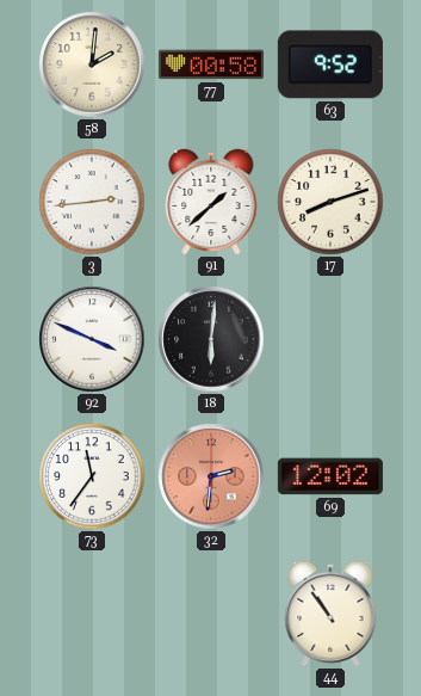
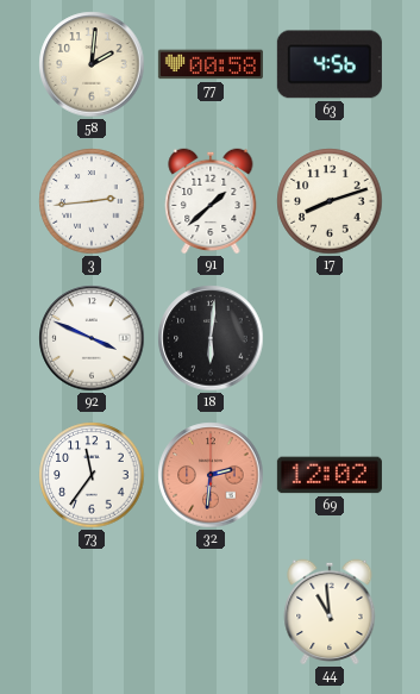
63: 9:52 -> 4:56 (330, 64)
44: 10:54 -> 10:59 (330, 612)
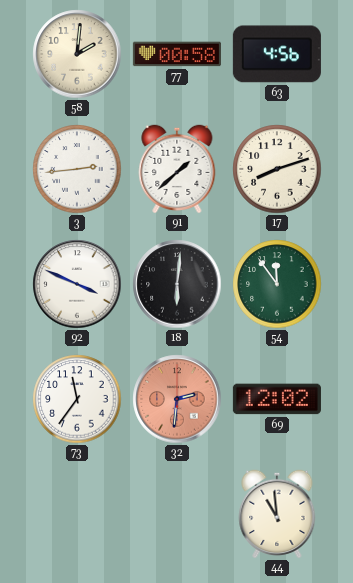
54: none -> 11:54 (277, 284)
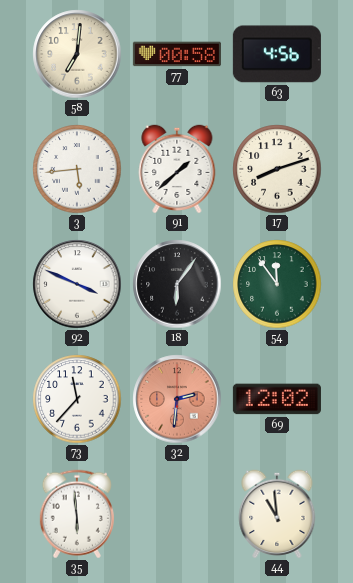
58: 2:01 -> 7:01 (77, 54)
3: 2:44 -> 5:44 (77, 169)
18: 6:01 -> 6:06 (177, 284)
73: 11:36 -> 11:37 (77, 399)
35: none -> 5:59 (77, 514)
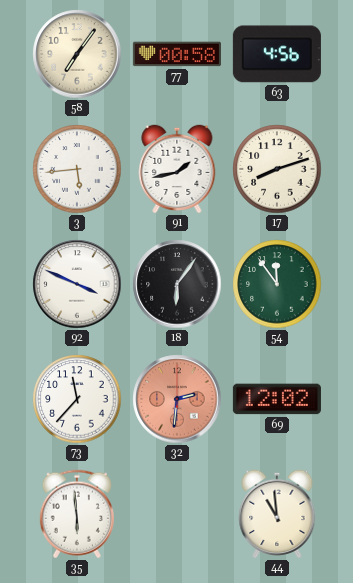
58: 7:01 -> 7:06 (77, 54)
91: 1:38 -> 1:43 (177, 169)
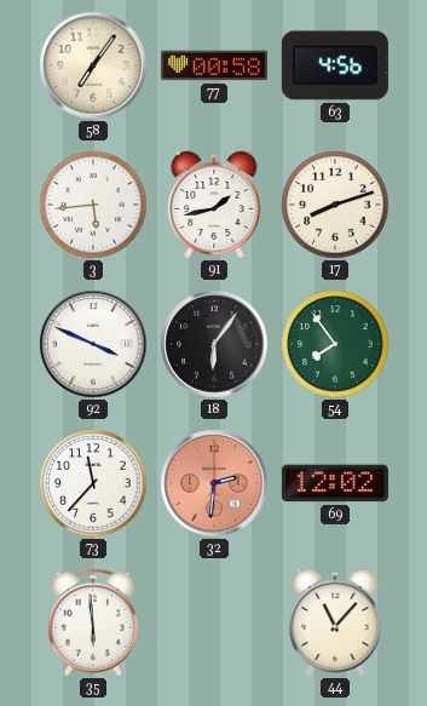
54: 11:54 -> 7:54 (335, 344)
44: 10:59 -> 11:07 (335, 622)
